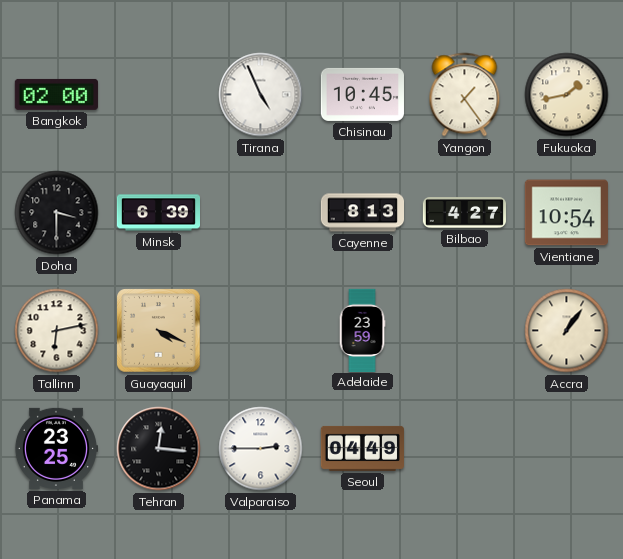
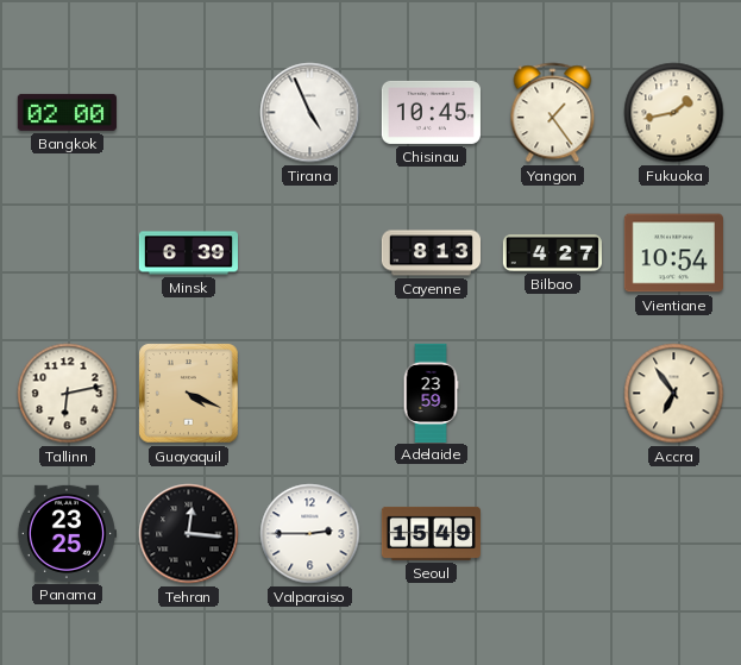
Doha: 3:30 -> none (57, 213)
Accra: 1:06 -> 6:54 (674, 394)
Seoul: 04:49 -> 15:49 (431, 533)
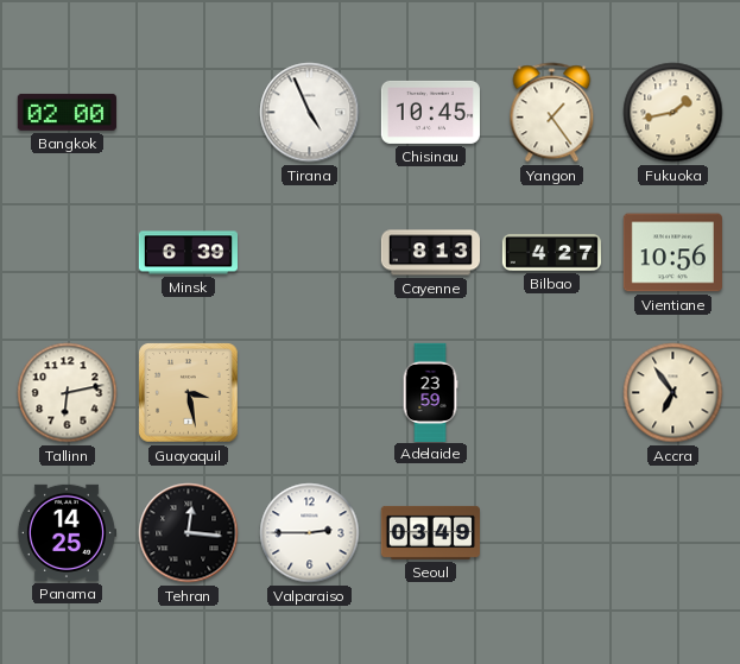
Vientiane: 10:54 -> 10:56 (672, 253)
Guayaquil: 4:19 -> 3:28 (189, 393)
Panama: 23:25 -> 14:25 (67, 532)
Seoul: 15:49 -> 03:49 (430, 532)
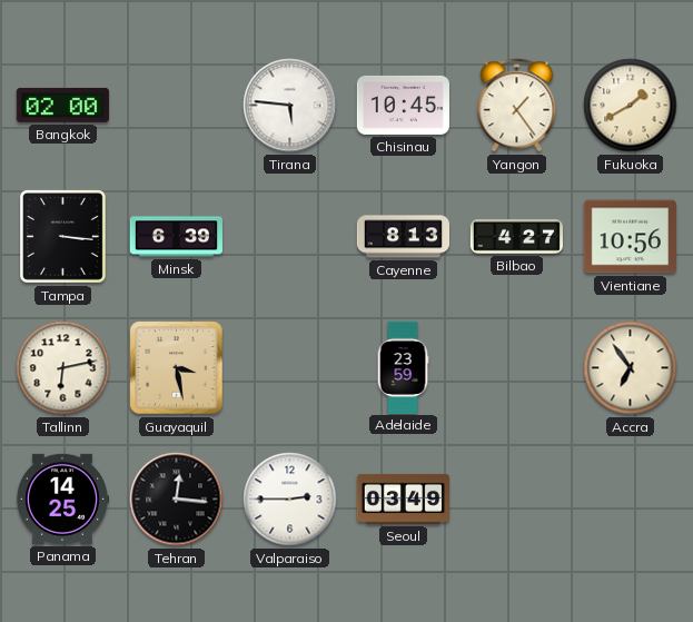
Tirana: 4:56 -> 5:46 (290, 106)
Fukuoka: 1:43 -> 1:40 (631, 106)
Tampa: none -> 3:16 (62, 236)
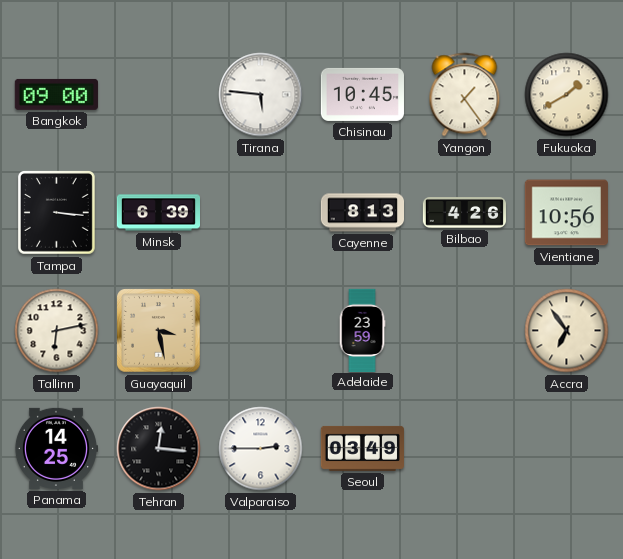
Bangkok: 02:00 -> 09:00 (56, 94)
Bilbao: 4:27 -> 4:26 (464, 213)
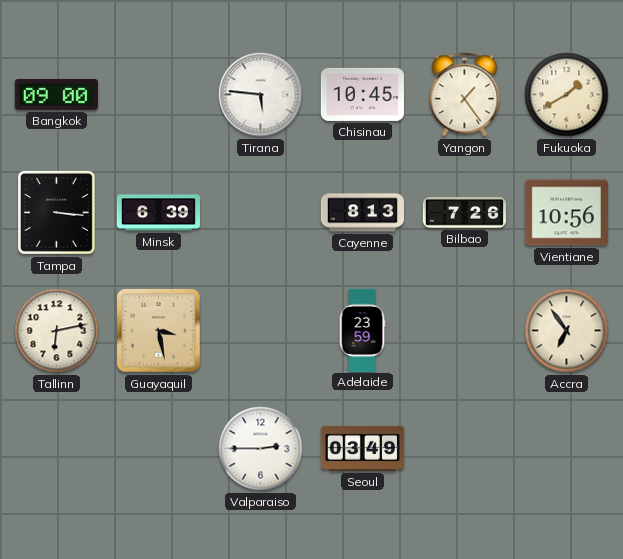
Bilbao: 4:26 -> 7:26 (464, 213)
Panama: 14:25 -> none (56, 448)
Tehran: 12:16 -> none (159, 449)
